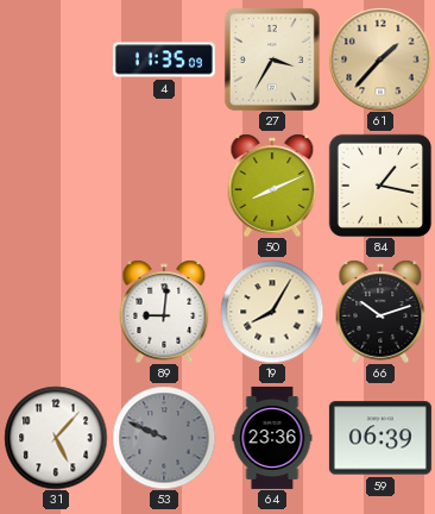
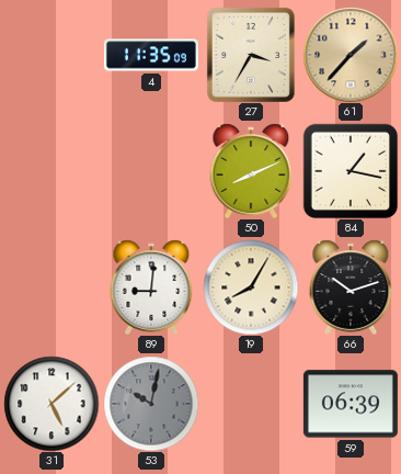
31: 5:07 -> 5:08 (51, 404)
53: 9:49 -> 10:02 (151, 404)
64: 23:36 -> none (272, 438)
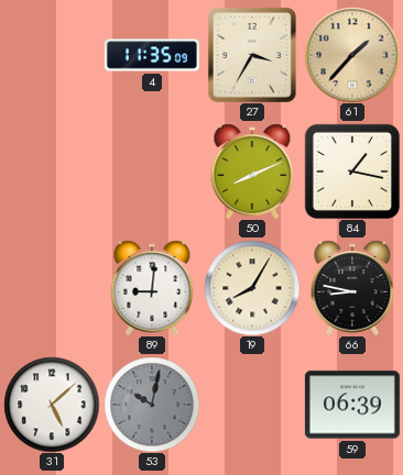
66: 10:12 -> 8:47 (352, 288)
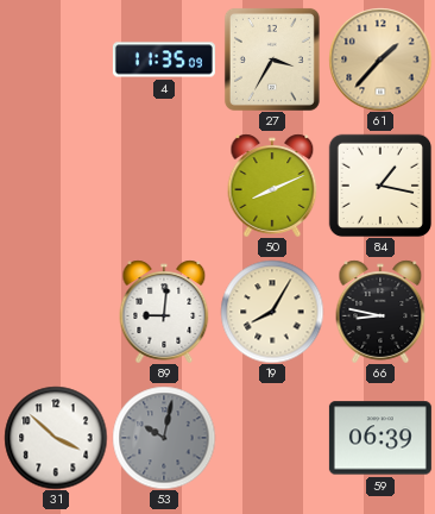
31: 5:08 -> 3:52 (56, 438)
